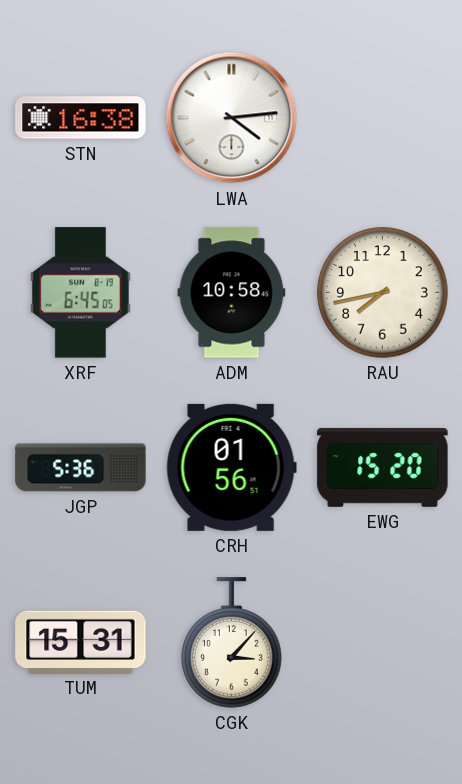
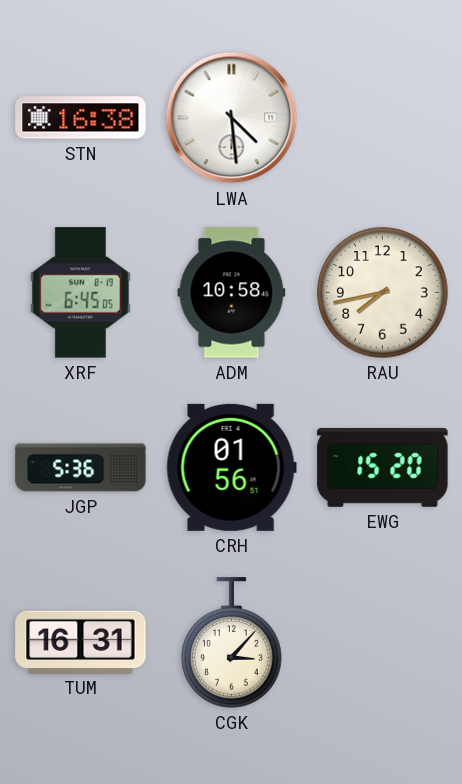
LWA: 4:14 -> 4:29 (232, 118)
TUM: 15:31 -> 16:31 (81, 642)
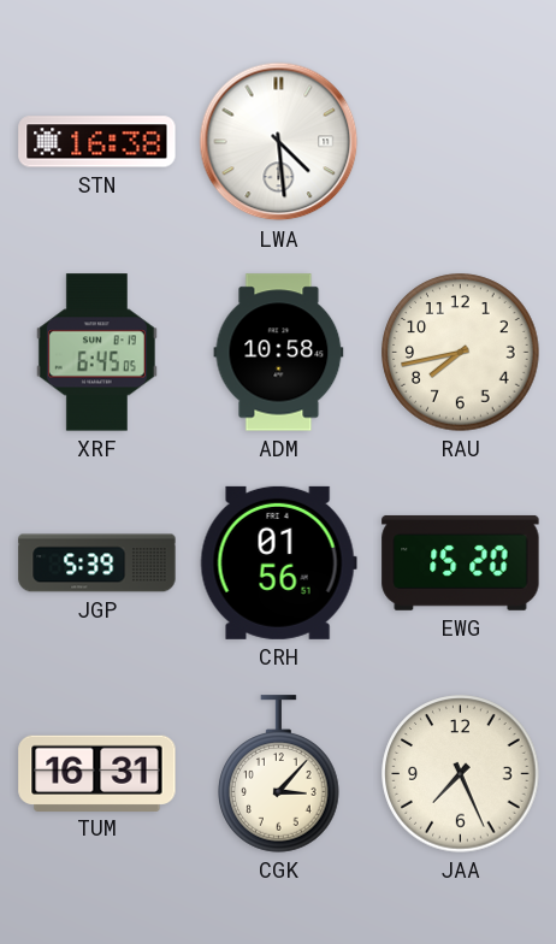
JGP: 5:36 -> 5:39 (97, 564)
JAA: none -> 7:26 (461, 774)
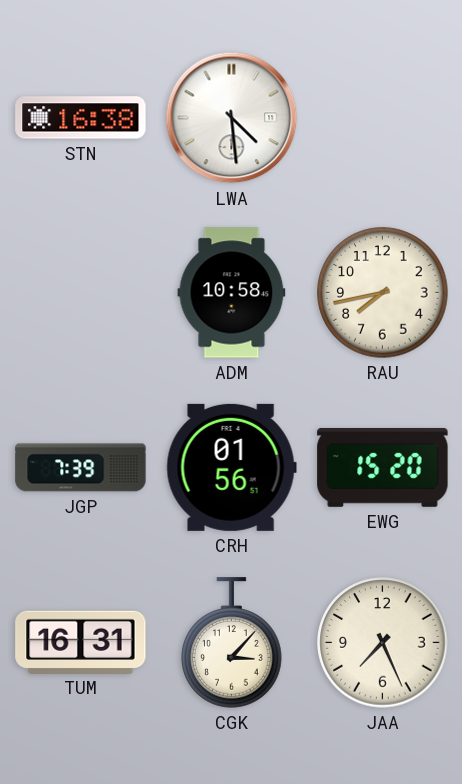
XRF: 6:45 -> none (96, 353)
JGP: 5:39 -> 7:39 (81, 468)
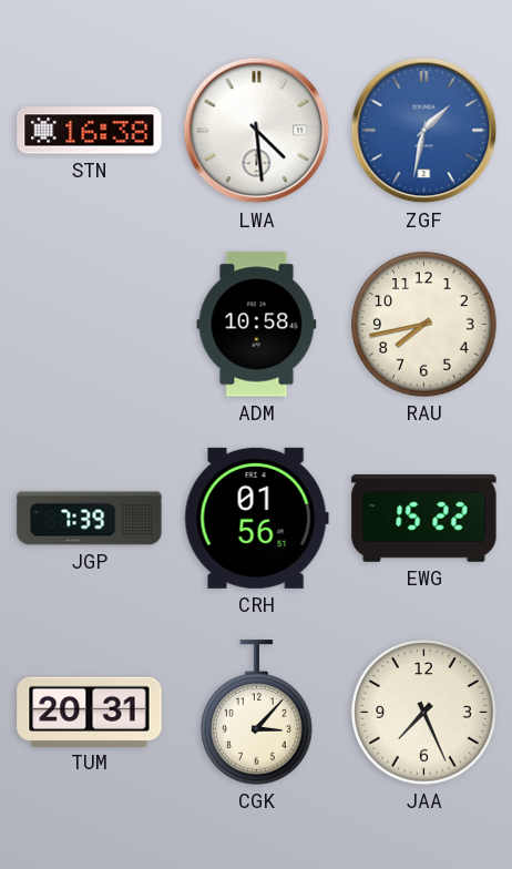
ZGF: none -> 1:32 (424, 131)
EWG: 15:20 -> 15:22 (424, 518)
TUM: 16:31 -> 20:31 (90, 712)
